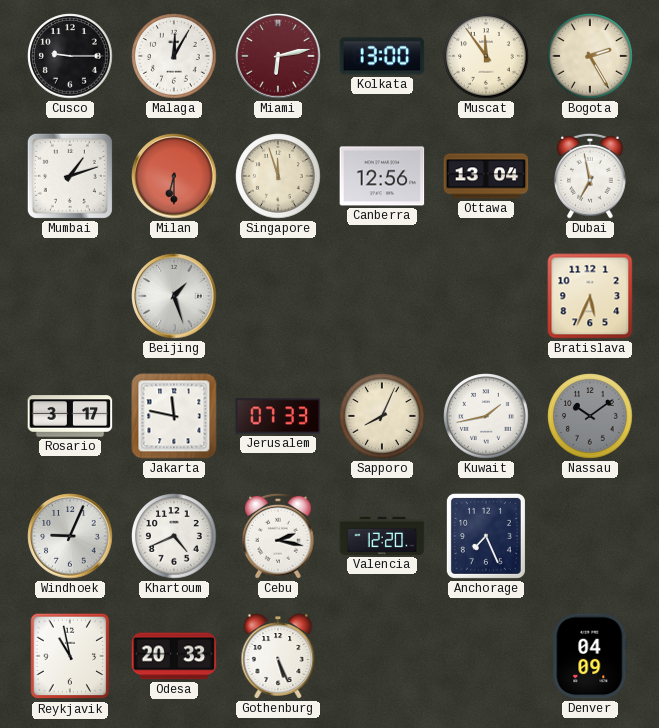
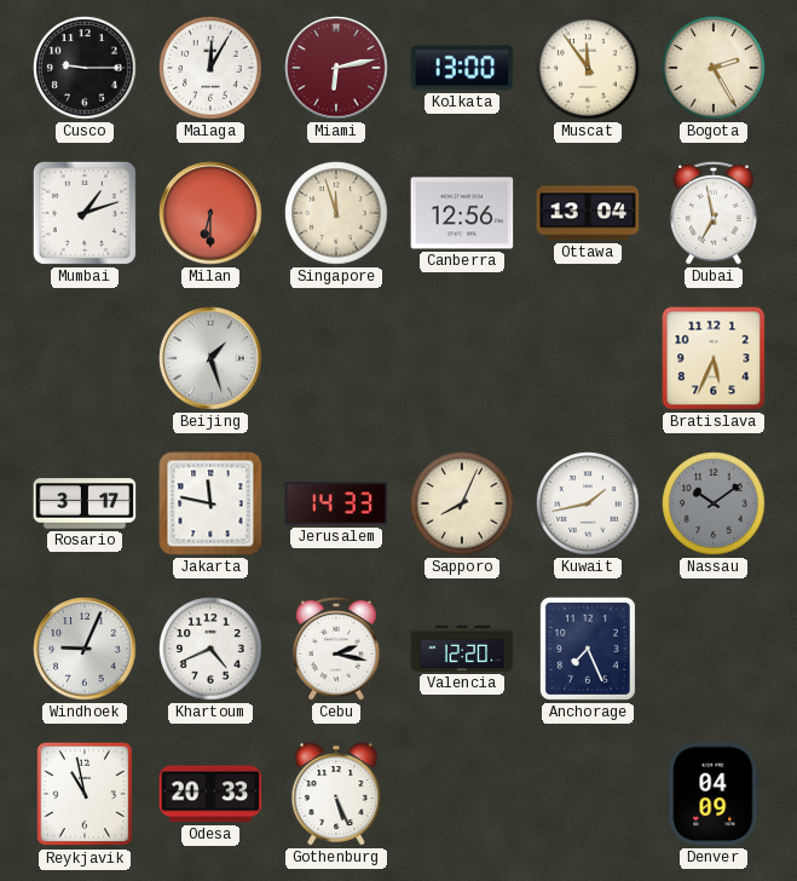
Jerusalem: 07:33 -> 14:33 (336, 503)
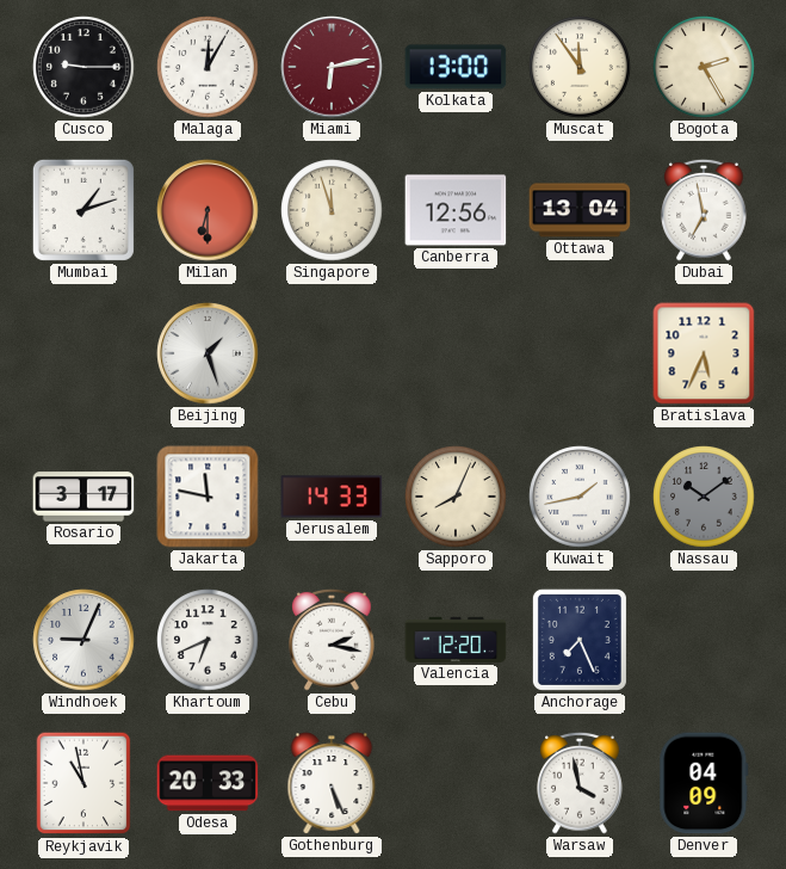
Khartoum: 4:41 -> 6:41 (208, 640)
Warsaw: none -> 3:58 (580, 783)
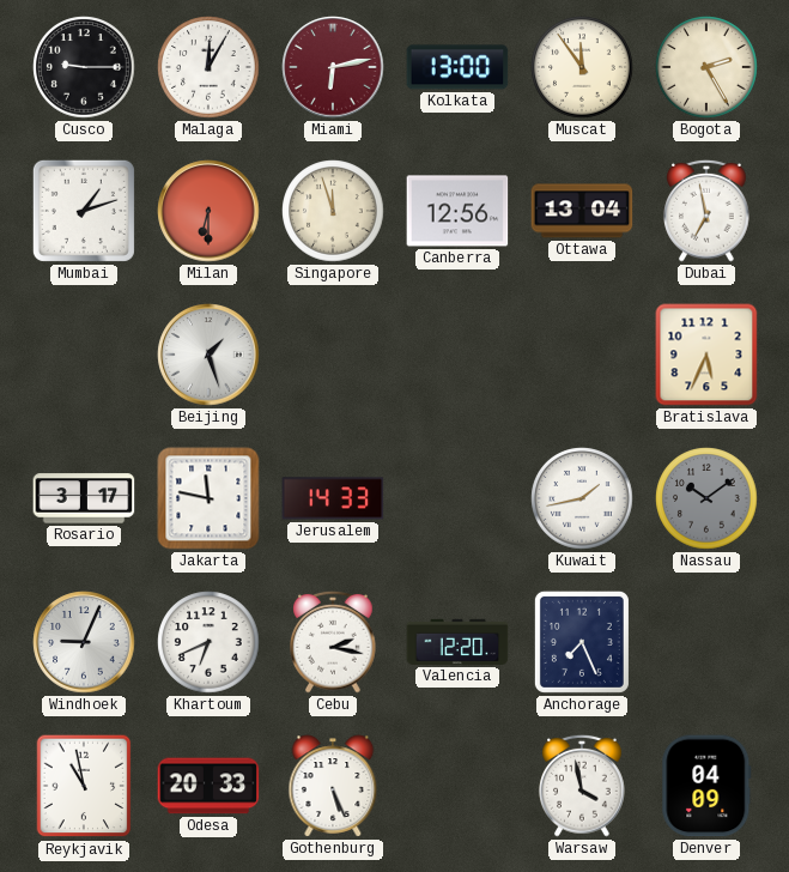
Sapporo: 8:04 -> none (456, 497)
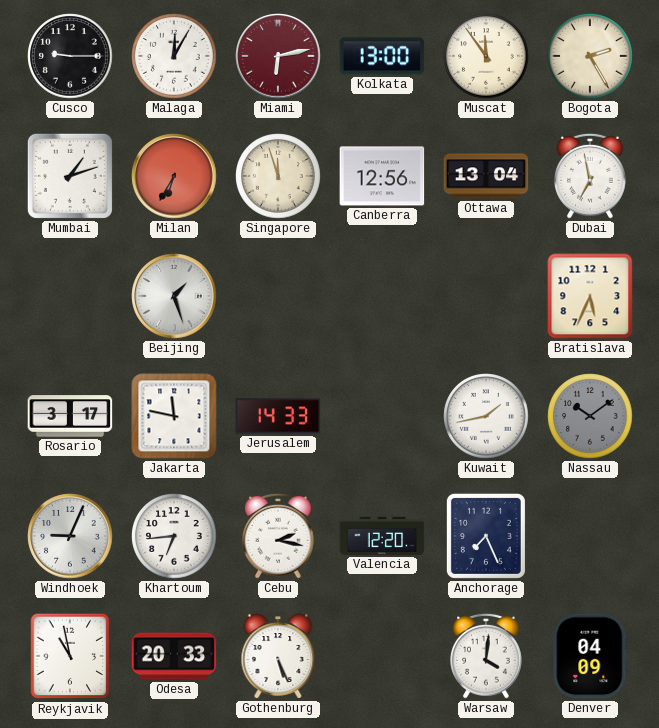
Milan: 6:30 -> 6:35 (174, 176)
Khartoum: 6:41 -> 6:44 (174, 536)
Warsaw: 3:58 -> 4:01 (486, 656)
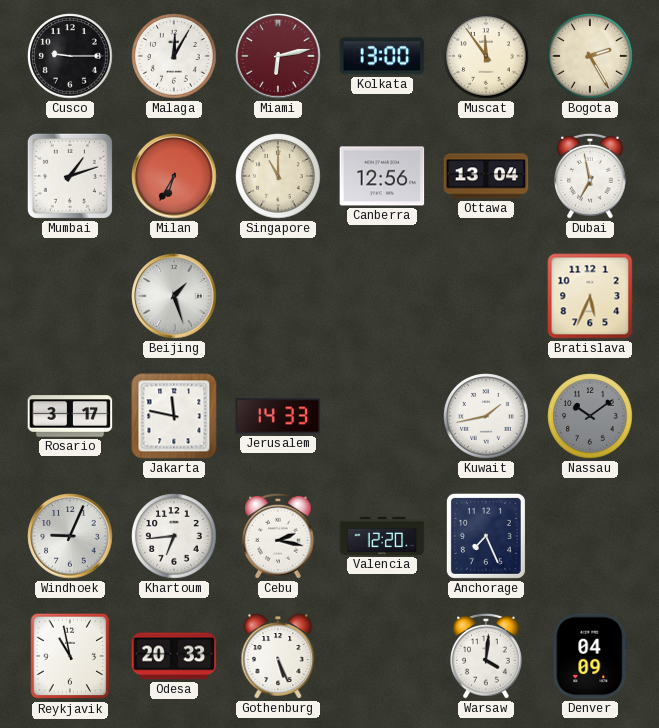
Singapore: 11:57 -> 11:00 (278, 176)
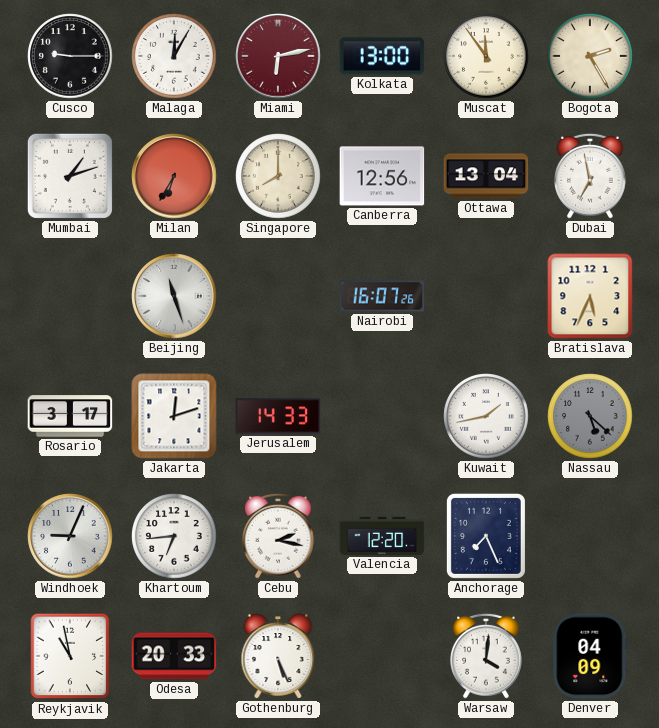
Singapore: 11:00 -> 8:00 (278, 176)
Beijing: 1:27 -> 11:27 (174, 296)
Nairobi: none -> 16:07 (382, 296)
Jakarta: 11:47 -> 12:12 (174, 416)
Nassau: 10:09 -> 5:22 (590, 416)
